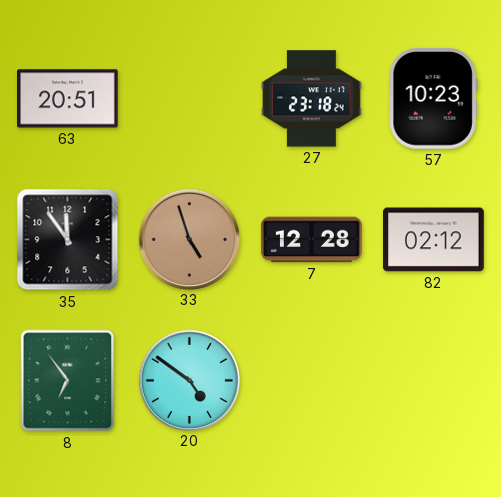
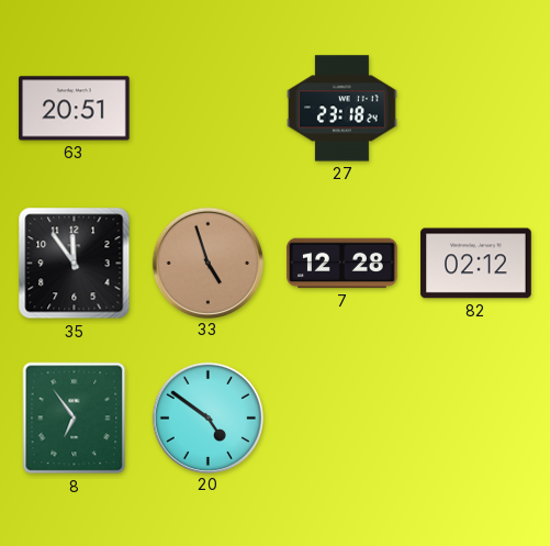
57: 10:23 -> none (433, 99)
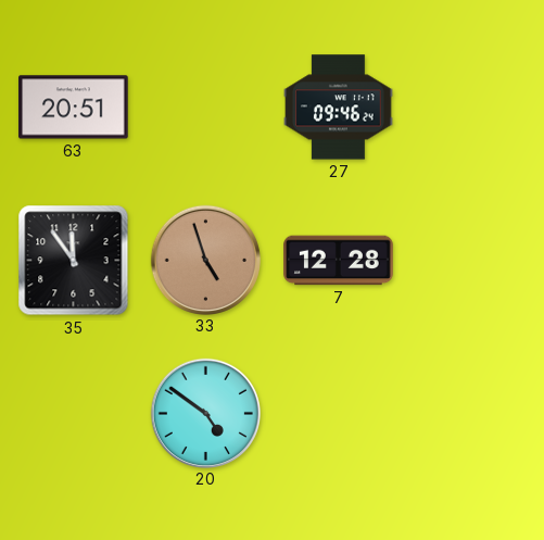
27: 23:18 -> 09:46 (339, 108)
82: 02:12 -> none (476, 264)
8: 6:54 -> none (75, 419)
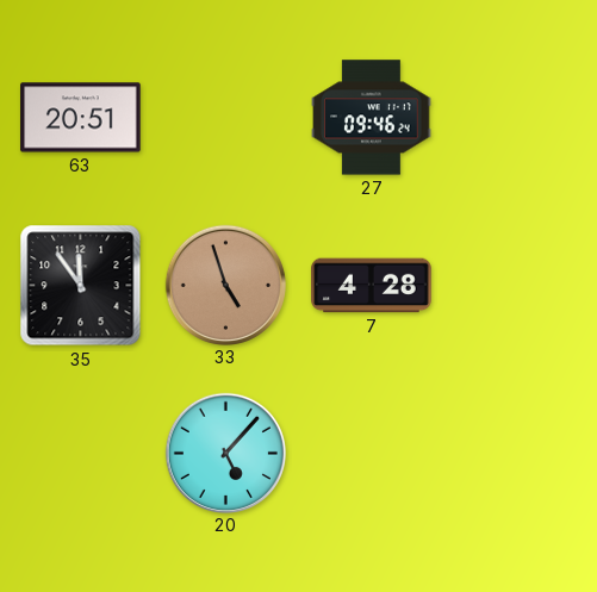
7: 12:28 -> 4:28 (372, 286)
20: 4:51 -> 5:07 (225, 453)
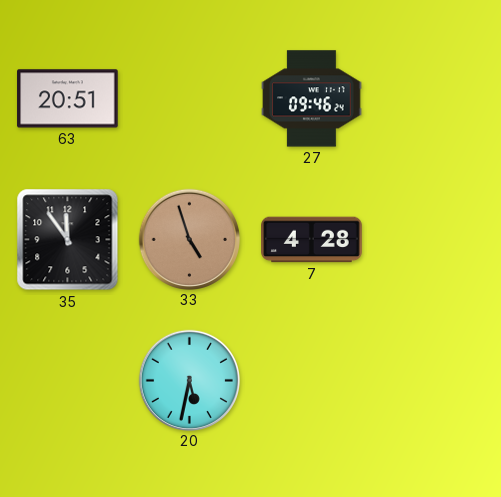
20: 5:07 -> 5:32 (189, 380)
